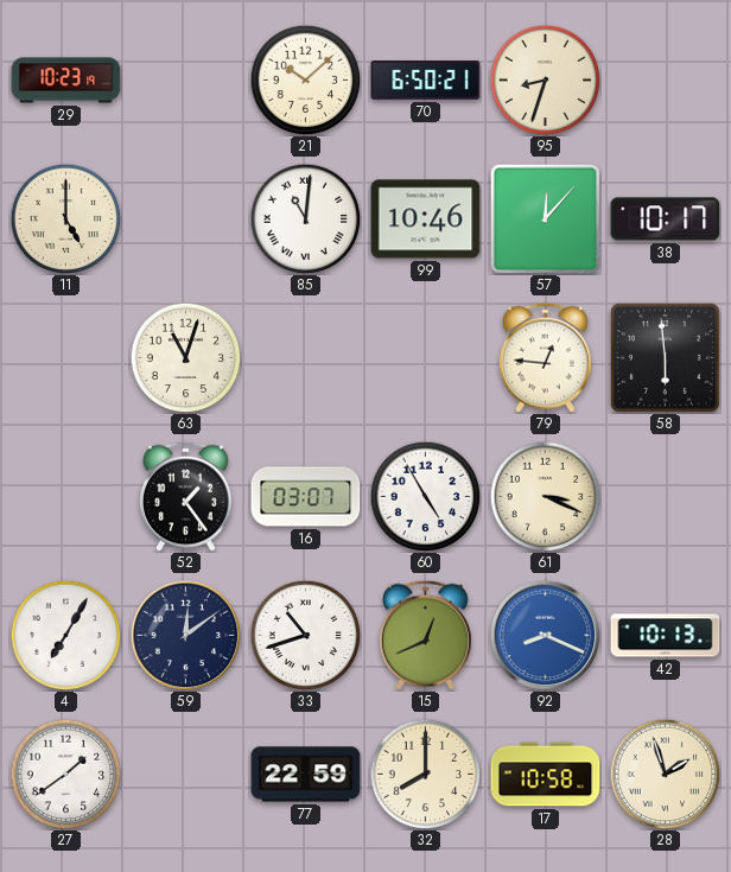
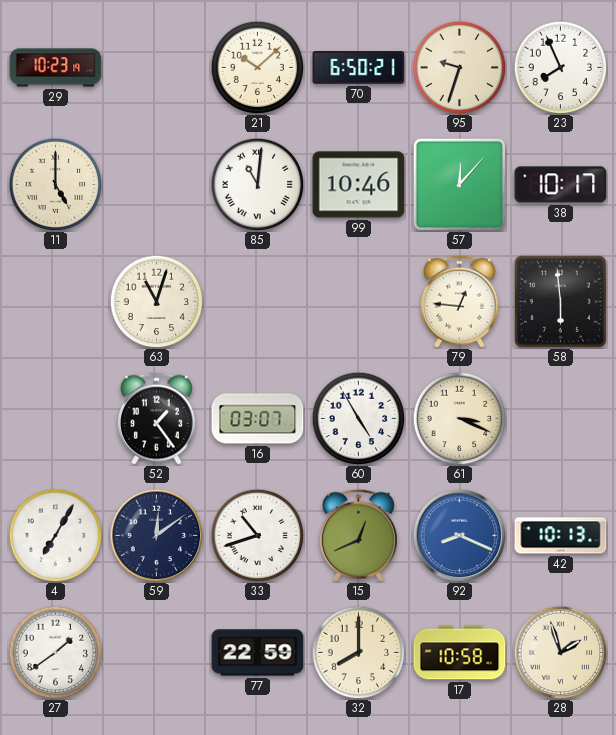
95: 8:33 -> 9:33 (459, 67)
23: none -> 7:56 (560, 67)
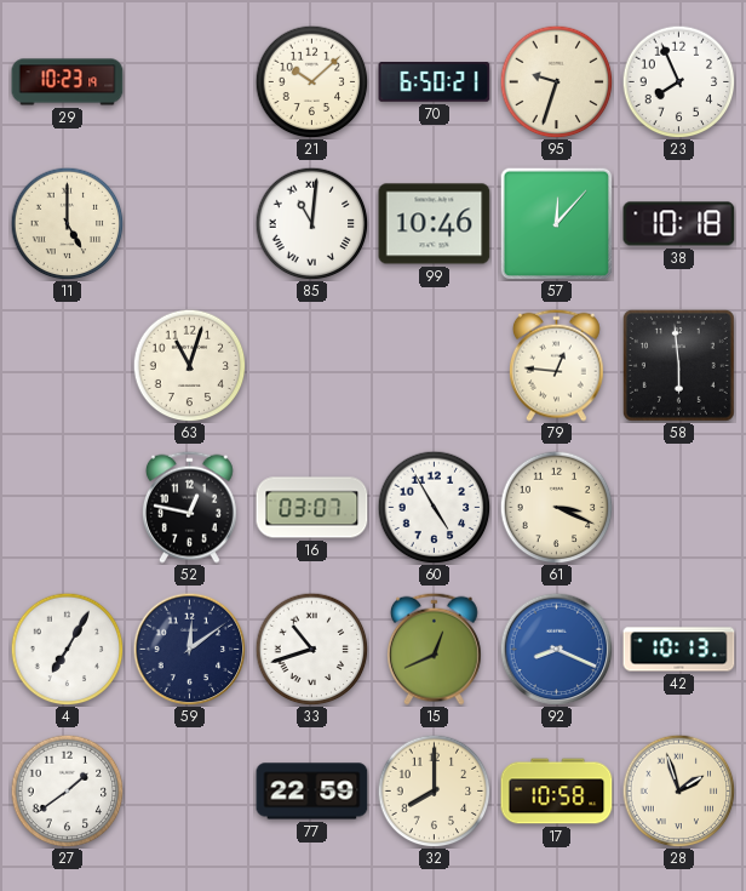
38: 10:17 -> 10:18 (679, 224)
52: 1:24 -> 12:47 (189, 507)
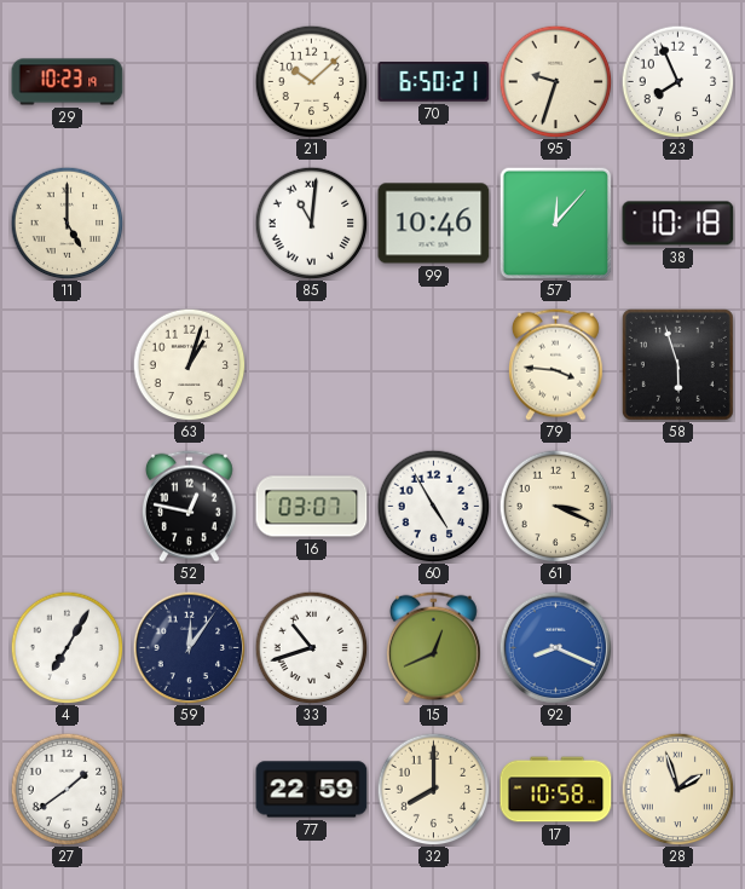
63: 11:03 -> 1:03 (189, 364)
79: 12:46 -> 3:46 (555, 364)
58: 5:59 -> 5:57 (677, 364)
59: 12:09 -> 12:06 (189, 647)
42: 10:13 -> none (679, 650)
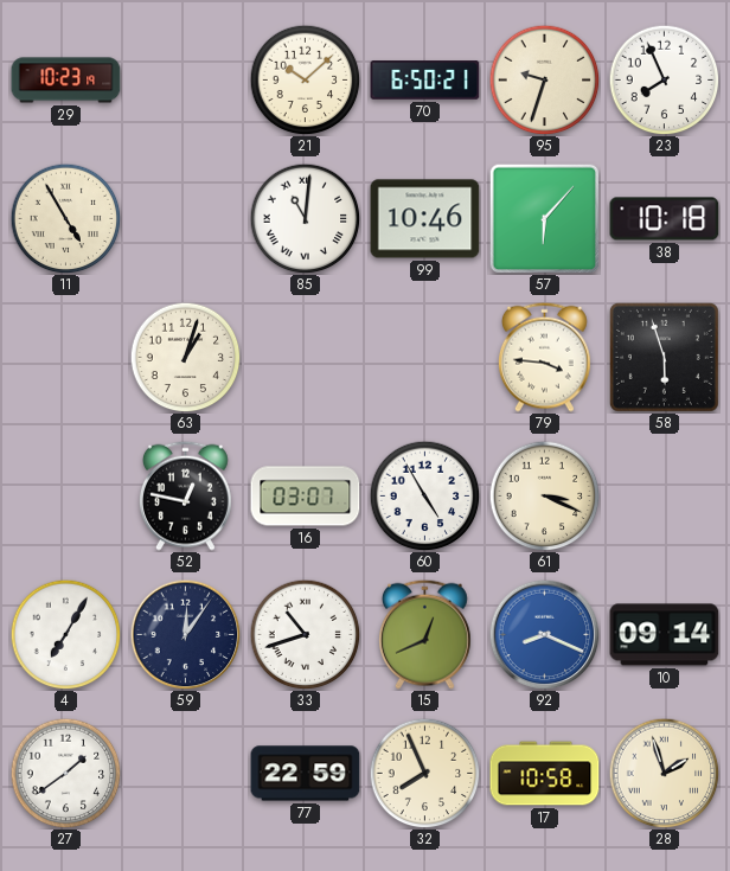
11: 5:00 -> 4:55 (65, 218)
57: 12:07 -> 6:07 (544, 218)
10: none -> 09:14 (665, 635)
32: 8:00 -> 7:56 (424, 773)
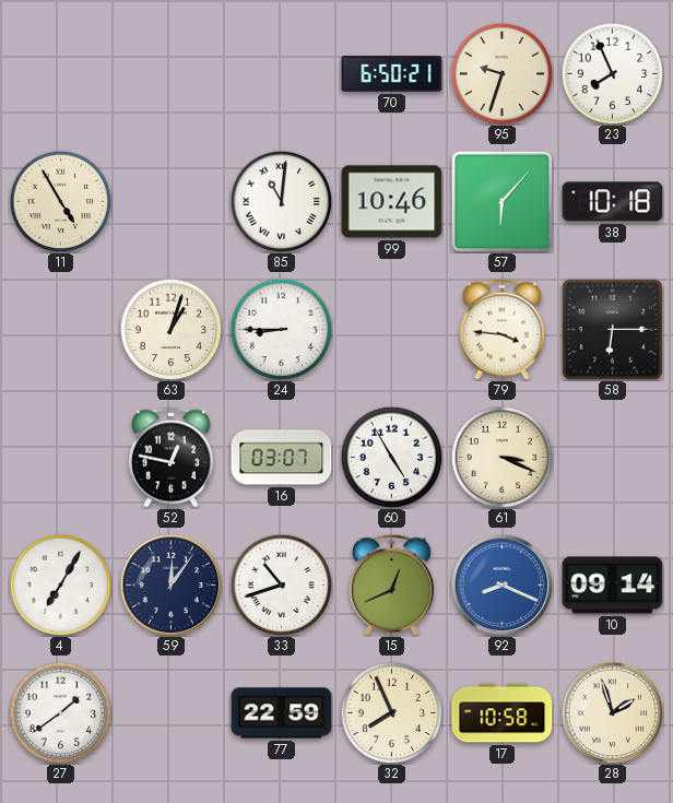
29: 10:23 -> none (66, 81)
21: 10:08 -> none (305, 79)
24: none -> 8:45 (281, 329)
58: 5:57 -> 6:15 (612, 329)
